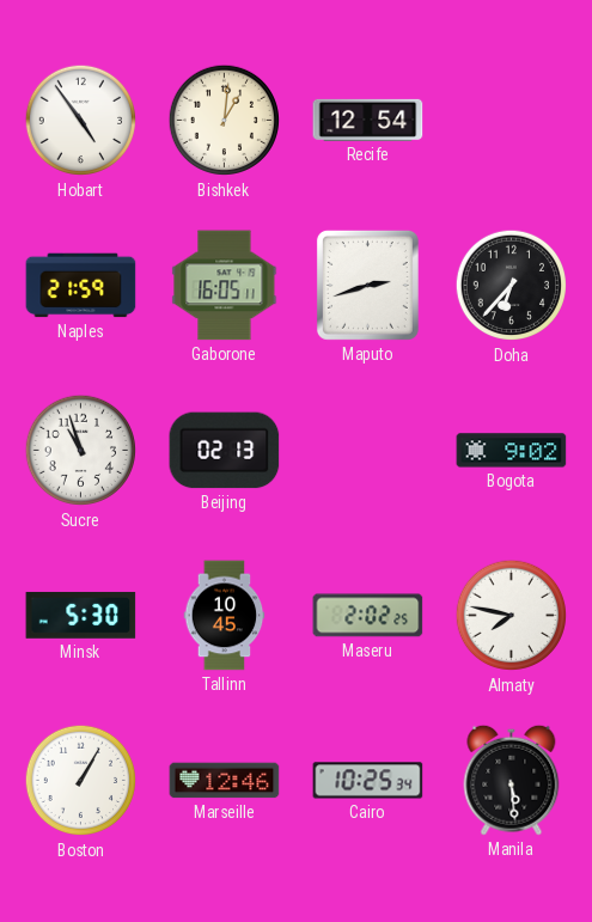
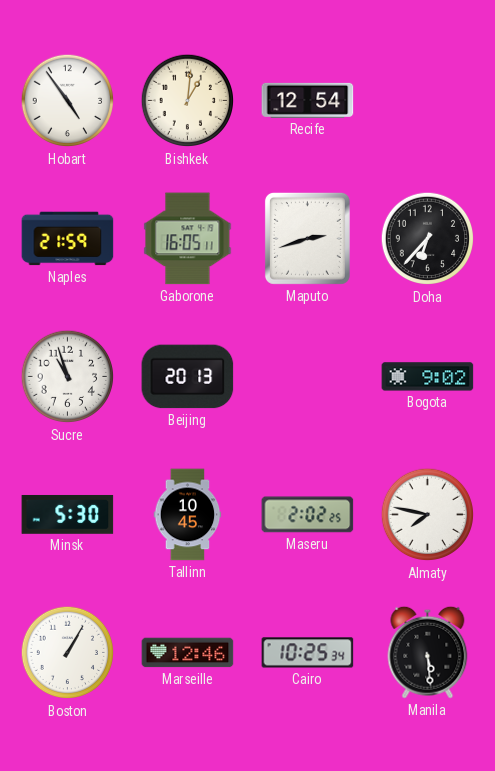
Beijing: 02:13 -> 20:13 (188, 377)
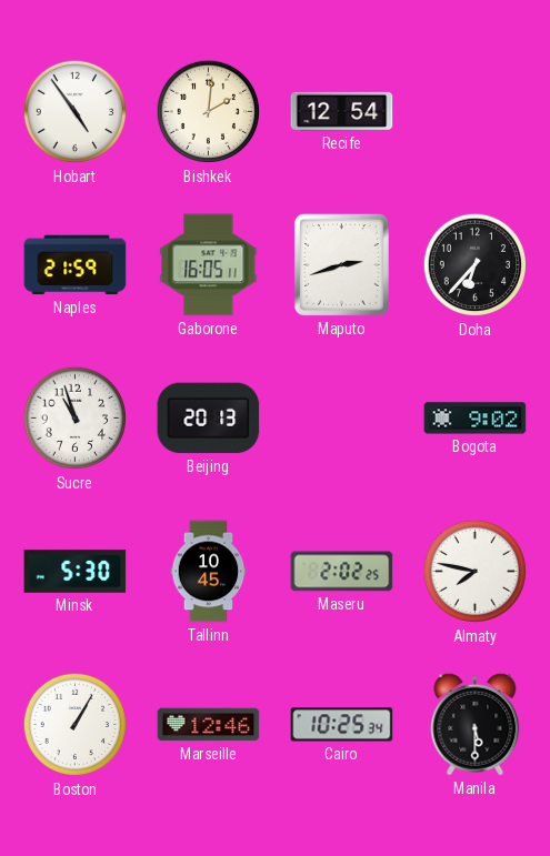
Bishkek: 1:01 -> 2:01 (209, 112)
Manila: 5:29 -> 5:30 (476, 724)
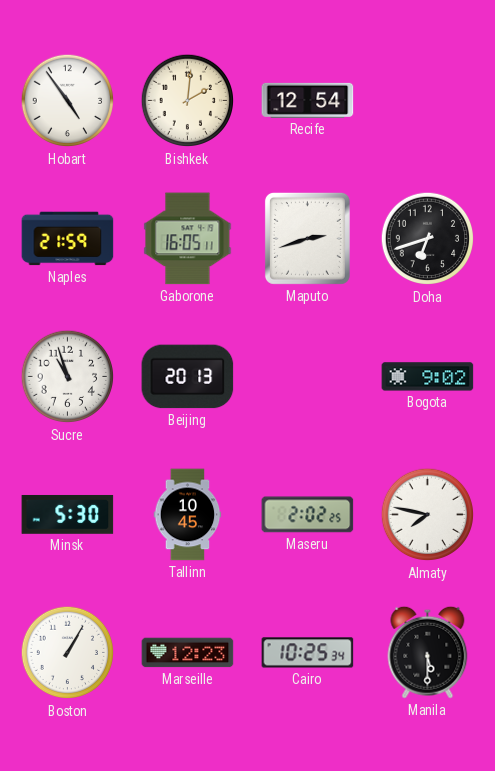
Doha: 6:37 -> 6:42 (428, 239)
Marseille: 12:46 -> 12:23 (188, 653)
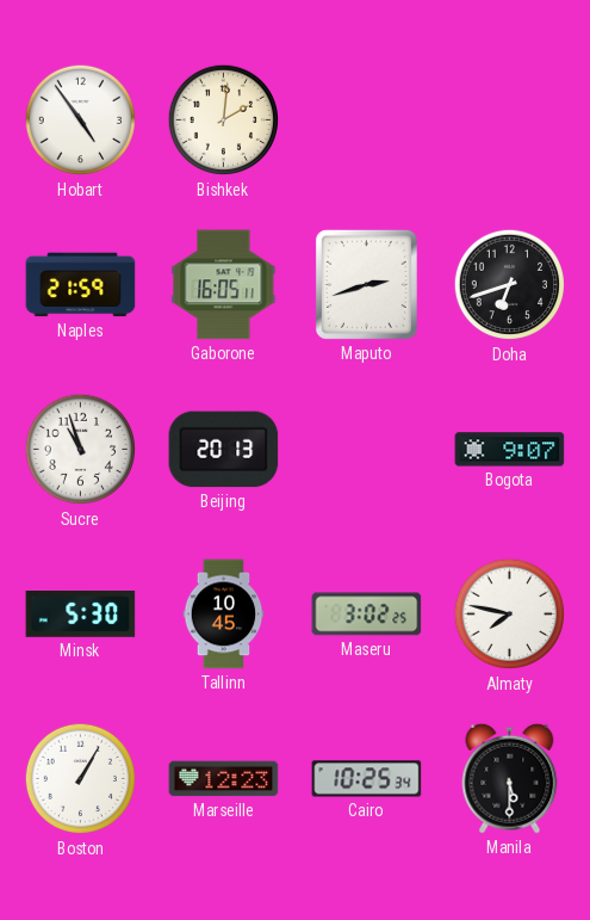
Recife: 12:54 -> none (308, 100)
Bogota: 9:02 -> 9:07 (510, 450)
Maseru: 2:02 -> 3:02 (367, 615)
